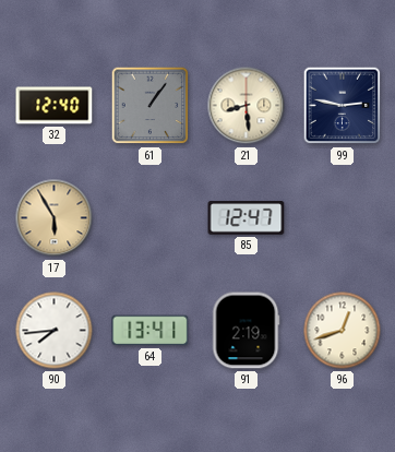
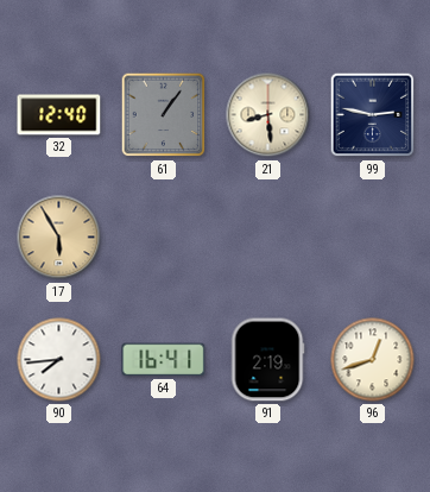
85: 12:47 -> none (247, 218)
64: 13:41 -> 16:41 (164, 360)
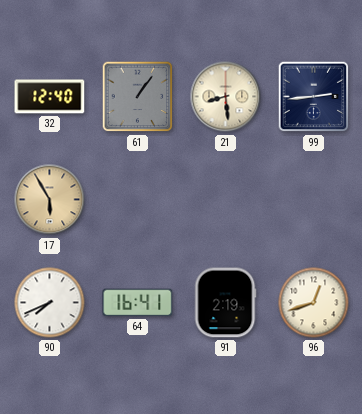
99: 2:47 -> 2:44 (314, 97)
90: 7:44 -> 7:41 (50, 303)
